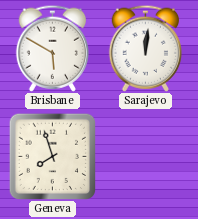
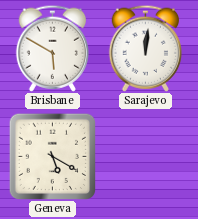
Geneva: 7:57 -> 5:20 (52, 156)
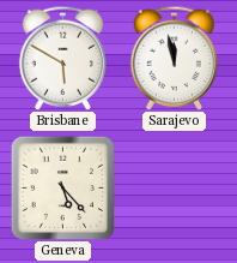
Sarajevo: 12:01 -> 11:58 (175, 58)
Geneva: 5:20 -> 5:23 (62, 187)
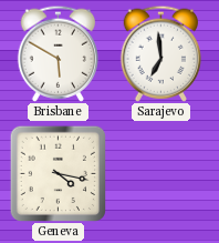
Sarajevo: 11:58 -> 6:59 (161, 53)
Geneva: 5:23 -> 4:17 (58, 173)
